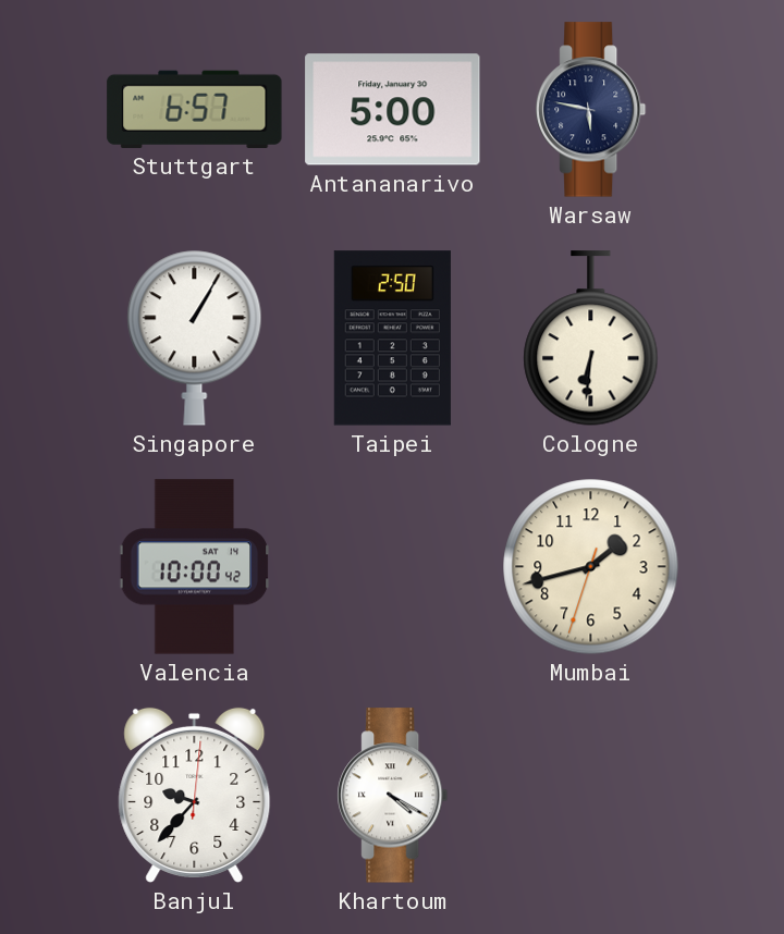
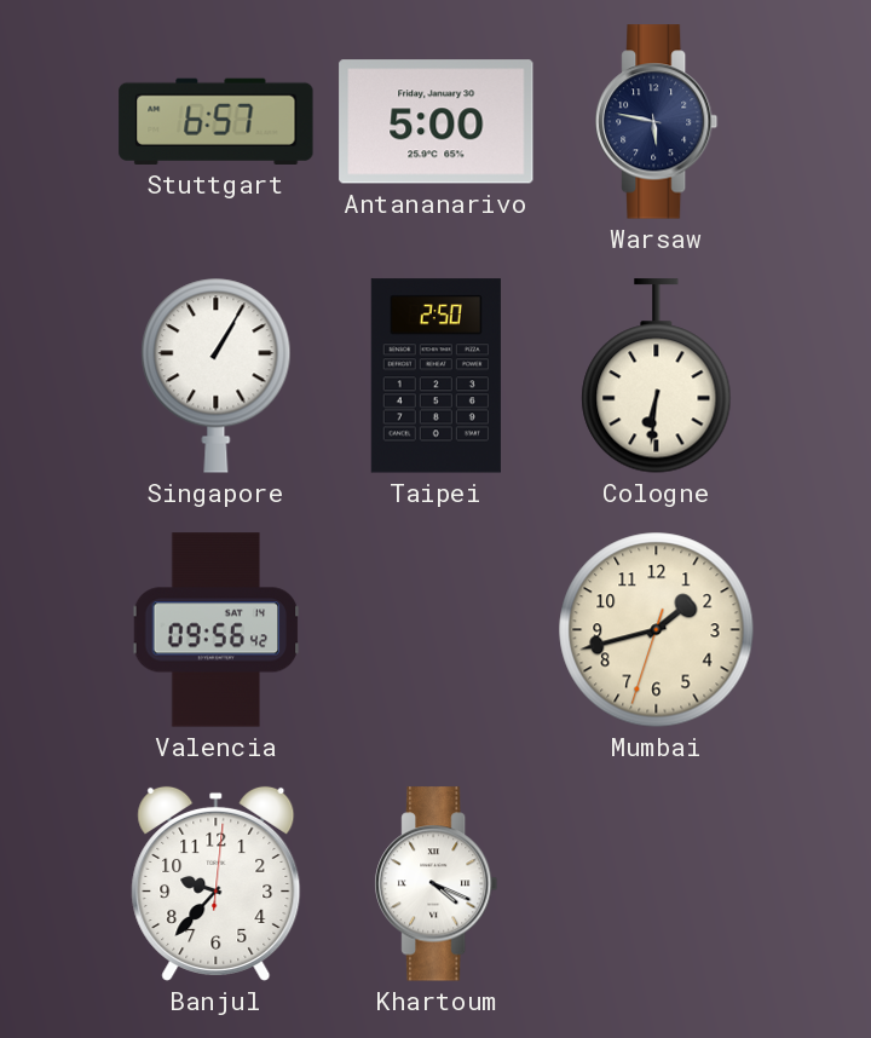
Valencia: 10:00 -> 09:56 (217, 630)
Khartoum: 4:20 -> 4:19 (437, 884)
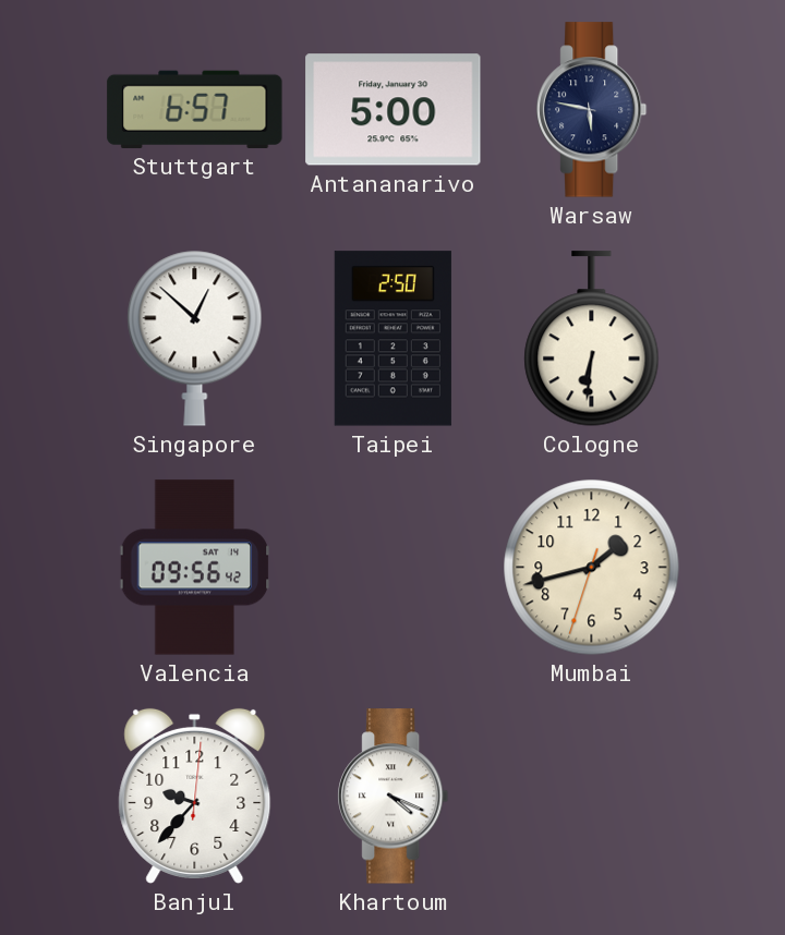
Singapore: 1:05 -> 12:52 (195, 338)
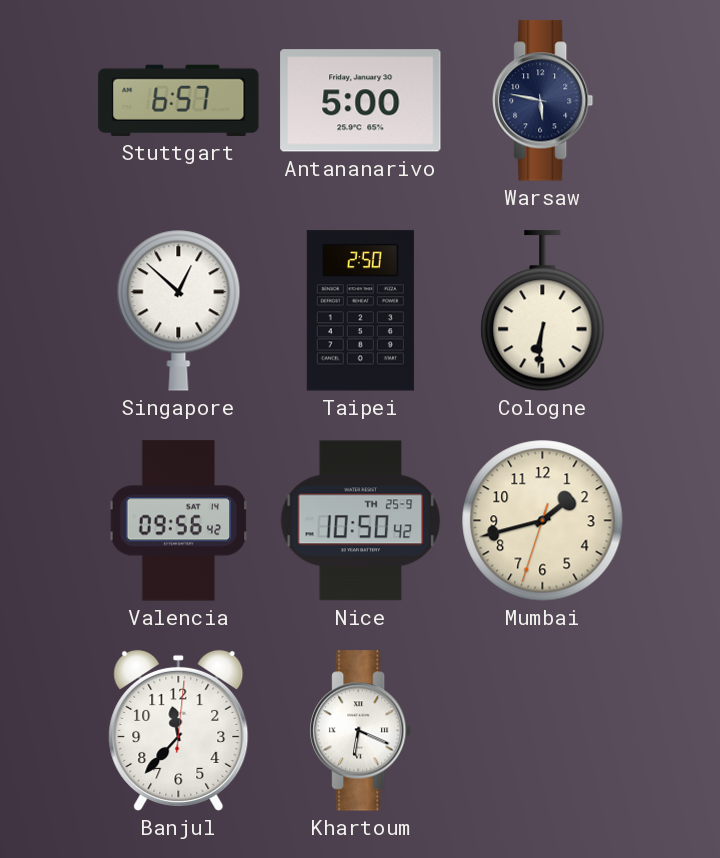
Nice: none -> 10:50 (361, 521)
Banjul: 9:37 -> 11:37 (179, 730)
Khartoum: 4:19 -> 6:19 (361, 731)
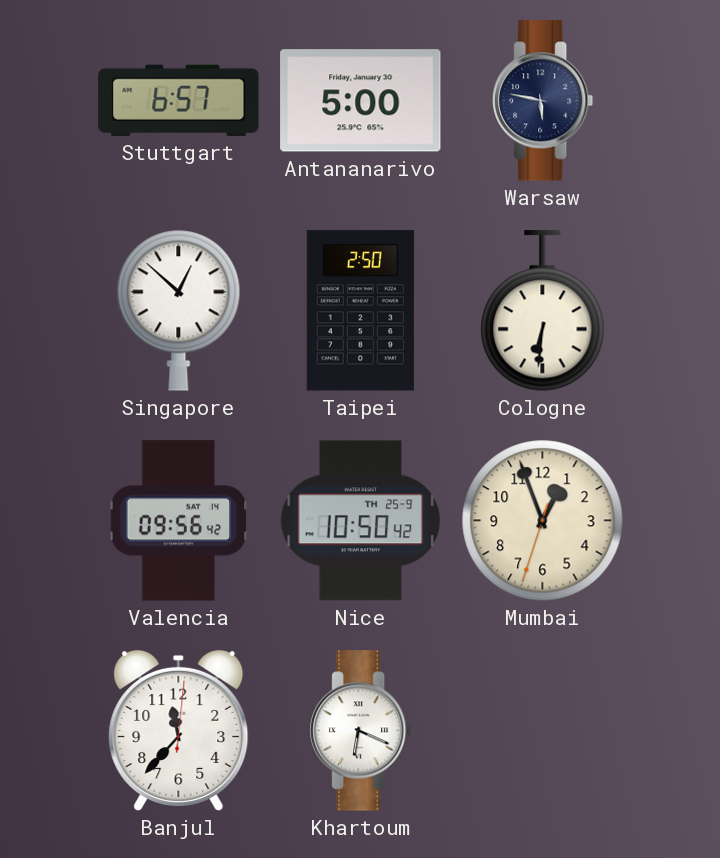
Mumbai: 1:42 -> 12:56 (543, 521)
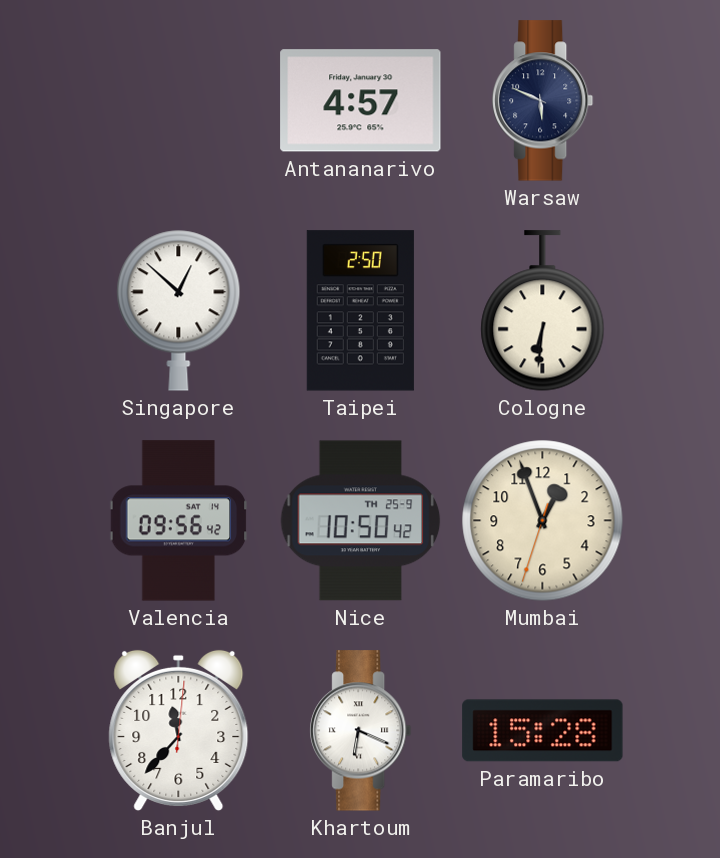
Stuttgart: 6:57 -> none (179, 100)
Antananarivo: 5:00 -> 4:57 (361, 101)
Warsaw: 5:47 -> 5:49 (543, 101)
Paramaribo: none -> 15:28 (543, 731)
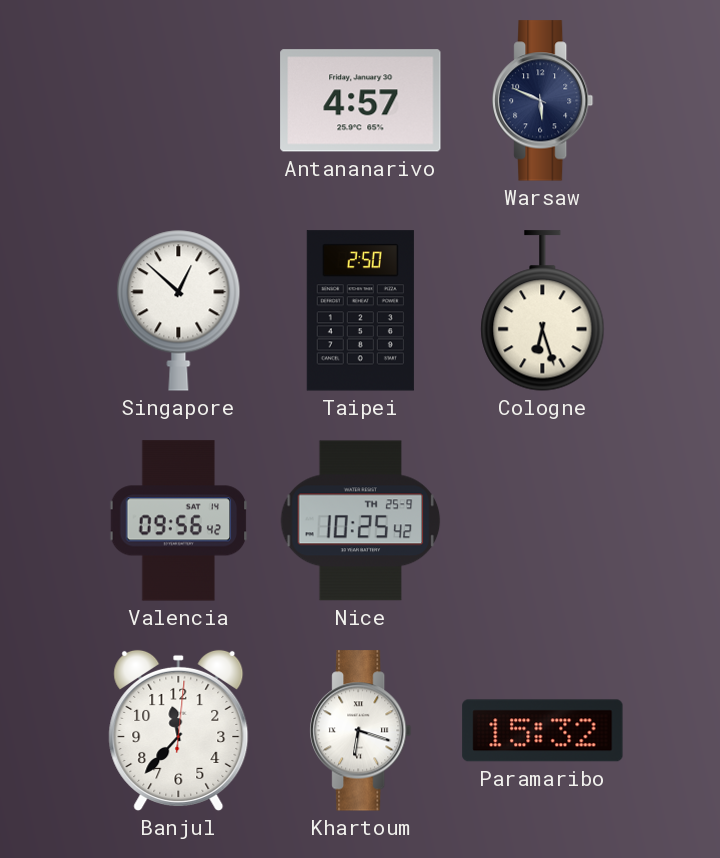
Cologne: 6:31 -> 6:27 (543, 311)
Nice: 10:50 -> 10:25 (361, 521)
Mumbai: 12:56 -> none (543, 521)
Khartoum: 6:19 -> 6:18 (361, 731)
Paramaribo: 15:28 -> 15:32 (543, 731)
